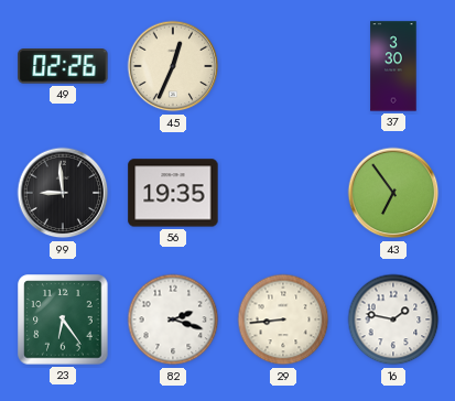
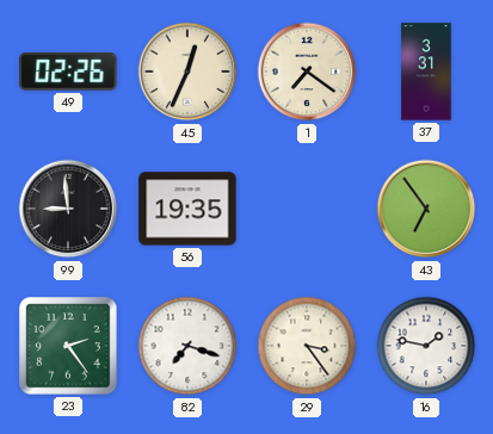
1: none -> 7:21 (307, 72)
37: 3:30 -> 3:31 (426, 72)
23: 6:24 -> 2:24 (68, 346)
82: 2:18 -> 7:18 (187, 346)
29: 8:44 -> 3:24 (307, 346)
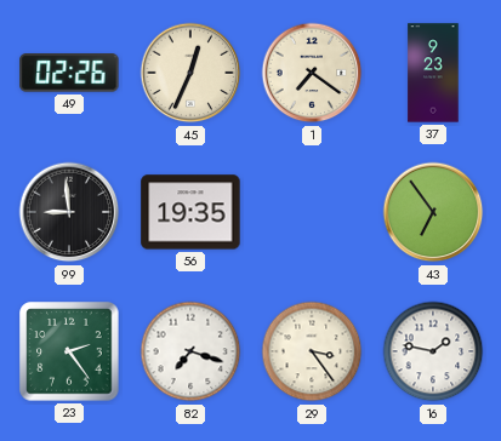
37: 3:31 -> 9:23 (433, 73)
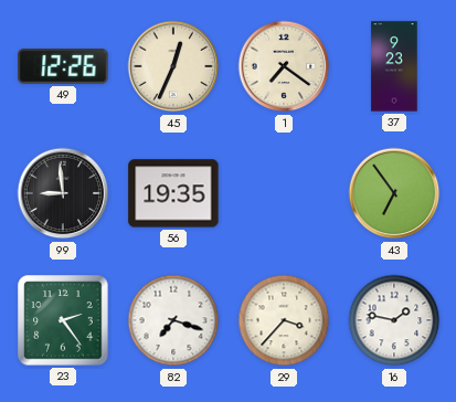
49: 02:26 -> 12:26 (63, 66)
29: 3:24 -> 3:37 (284, 320)
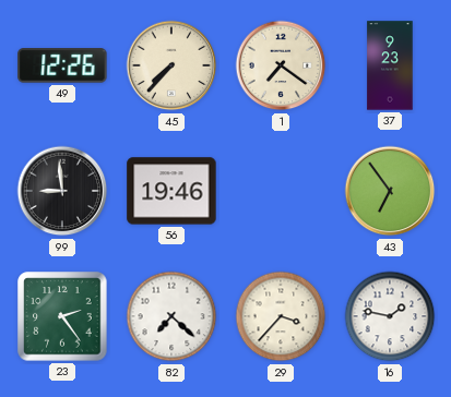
45: 12:34 -> 7:37 (171, 65)
56: 19:35 -> 19:46 (171, 191)
82: 7:18 -> 7:22 (171, 316)
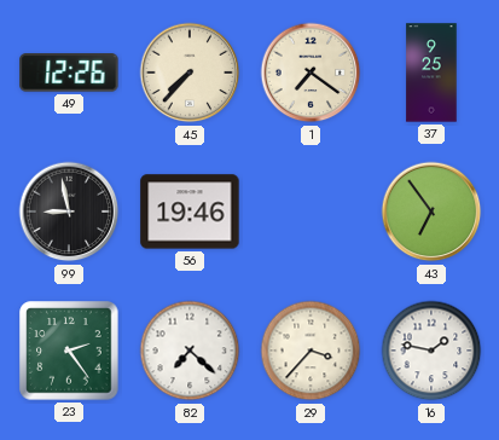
37: 9:23 -> 9:25 (431, 73)
99: 8:59 -> 8:58 (69, 212)
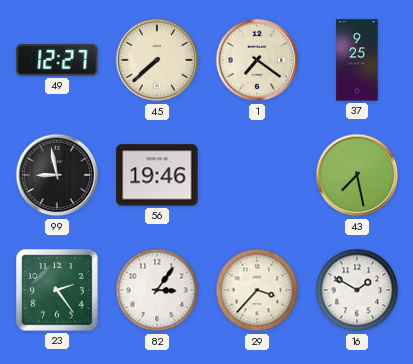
49: 12:26 -> 12:27 (57, 60)
45: 7:37 -> 7:38 (157, 60)
43: 6:54 -> 7:28 (357, 175)
82: 7:22 -> 3:06 (157, 290)
16: 1:47 -> 1:50 (357, 290)
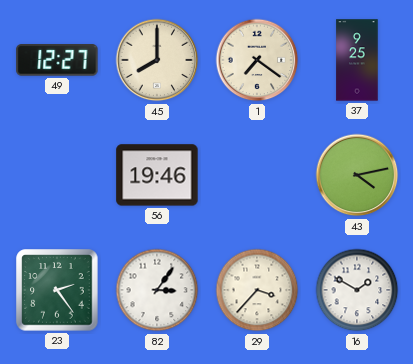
45: 7:38 -> 8:00 (157, 60)
99: 8:58 -> none (57, 175)
43: 7:28 -> 4:13 (357, 175)
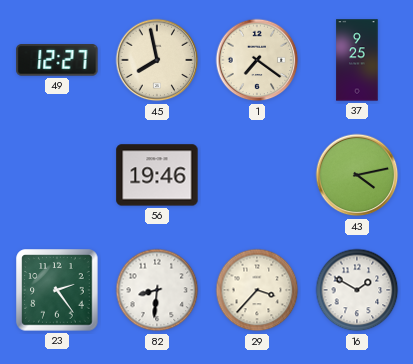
45: 8:00 -> 7:58 (157, 60)
82: 3:06 -> 8:31 (157, 290)
